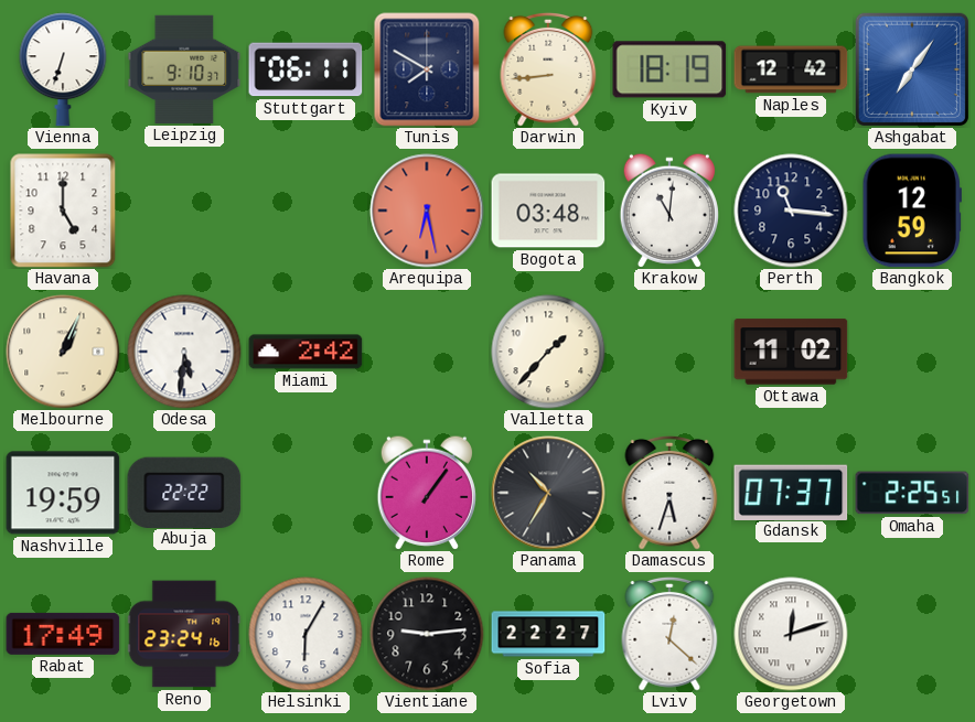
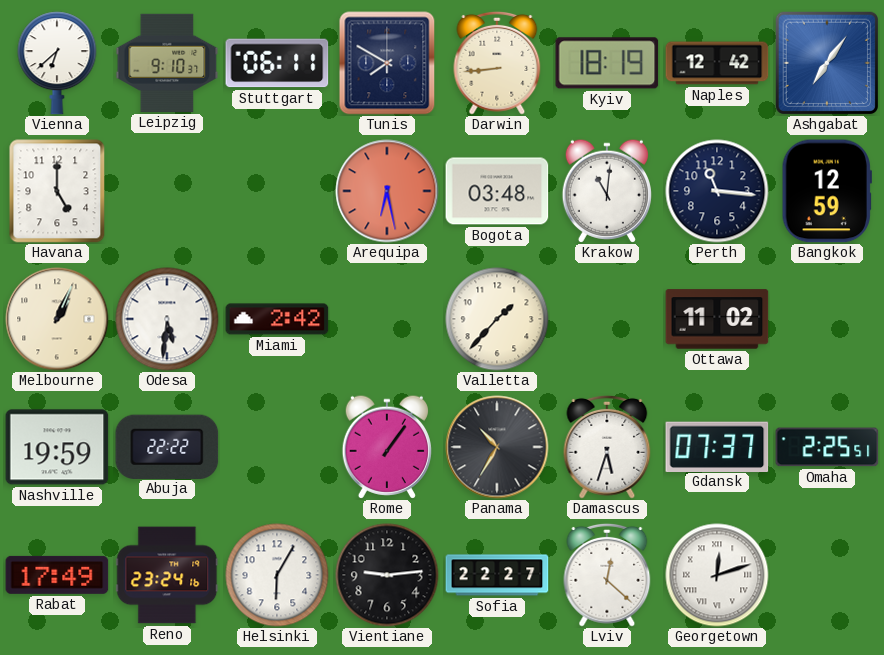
Vienna: 6:33 -> 6:38 (57, 63)
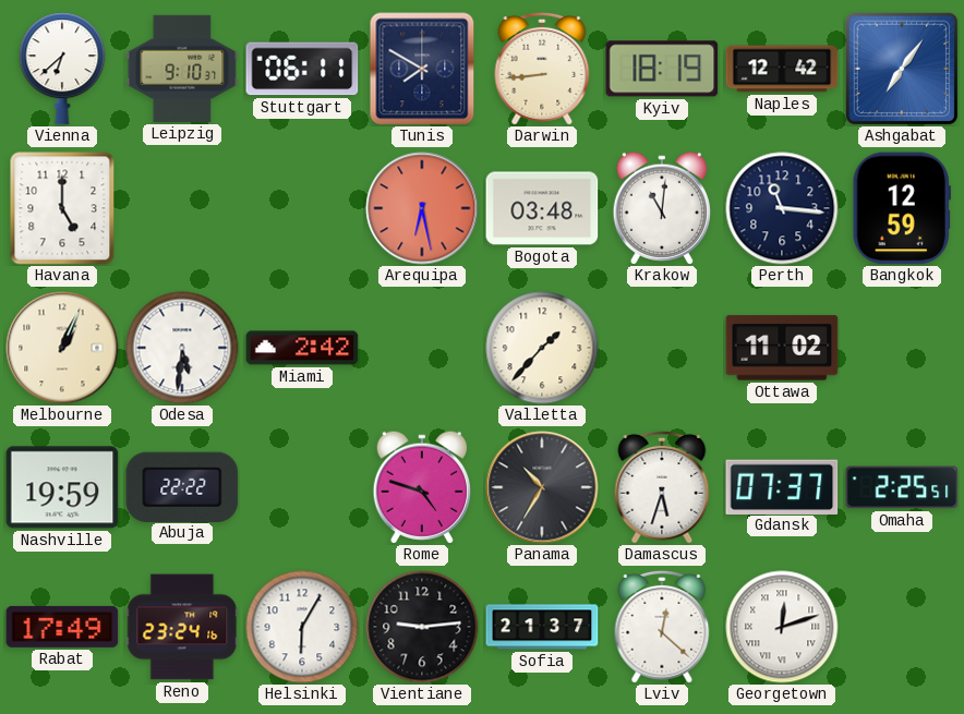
Rome: 1:06 -> 4:48 (422, 487)
Sofia: 22:27 -> 21:37 (542, 627)
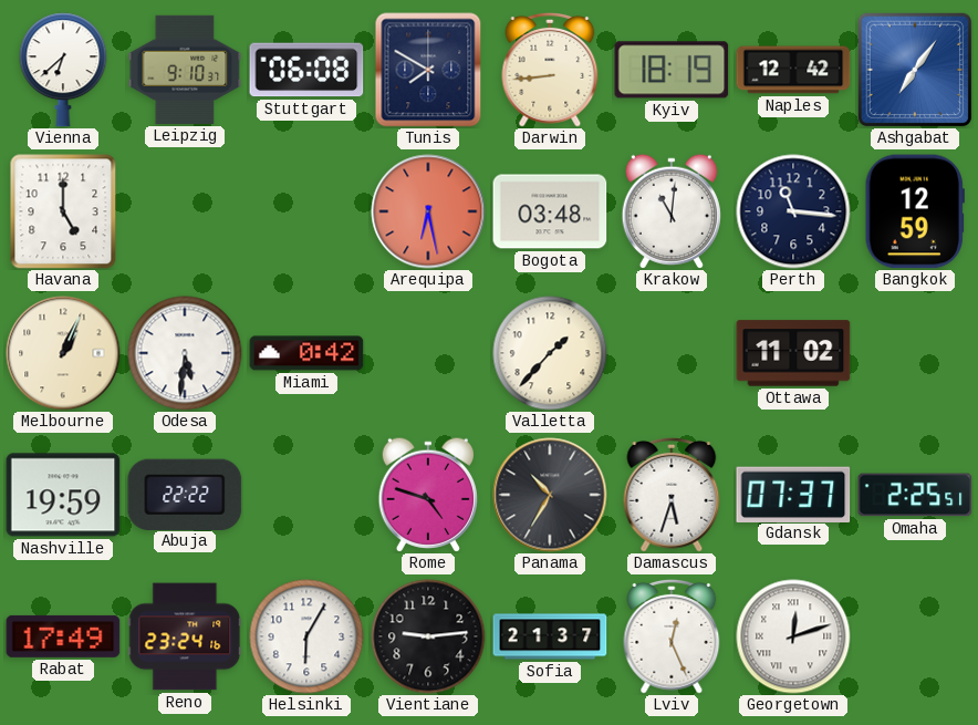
Stuttgart: 06:11 -> 06:08 (306, 70)
Miami: 2:42 -> 0:42 (306, 353)
Lviv: 12:22 -> 12:26 (672, 636)
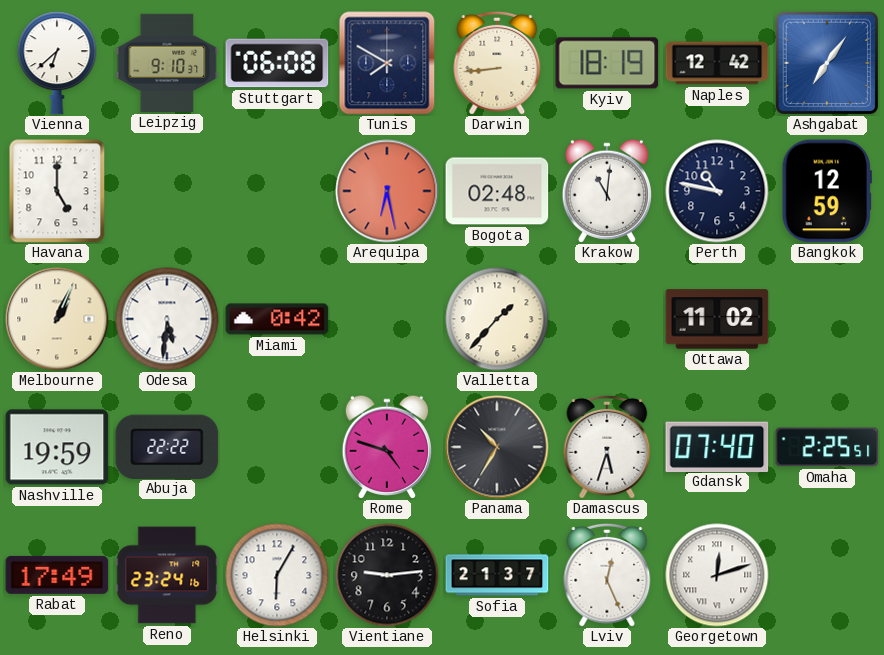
Bogota: 03:48 -> 02:48 (497, 191)
Perth: 11:16 -> 10:47 (717, 191)
Gdansk: 07:37 -> 07:40 (717, 446)
